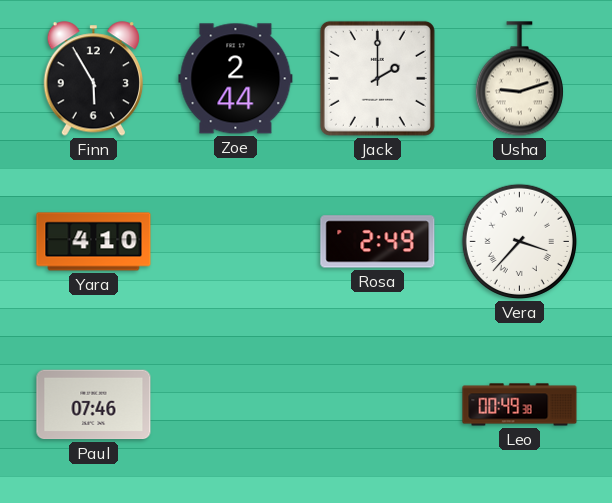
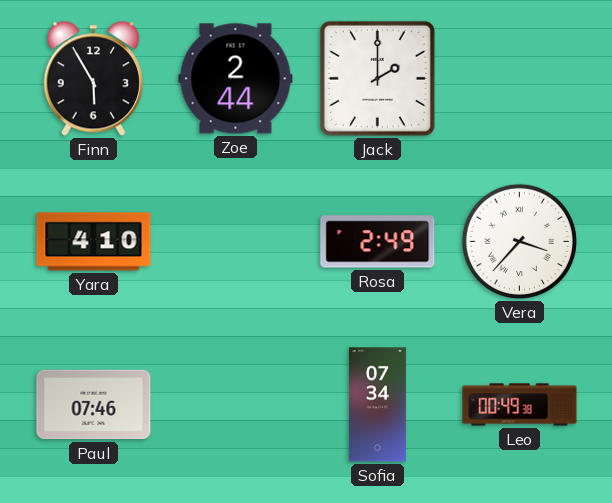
Usha: 9:12 -> none (519, 79)
Sofia: none -> 07:34 (377, 405)
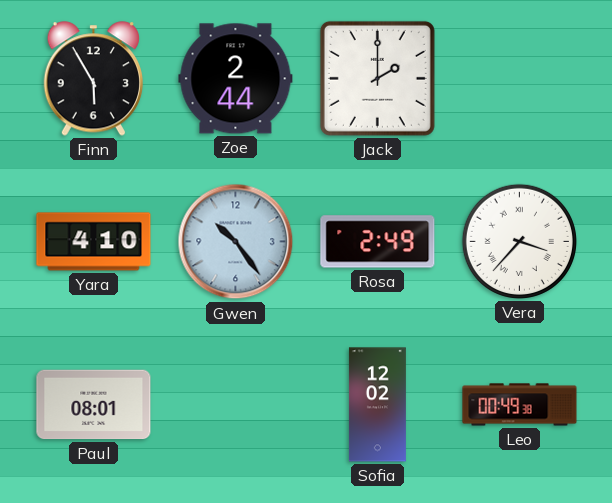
Gwen: none -> 10:24 (236, 242)
Paul: 07:46 -> 08:01 (94, 405)
Sofia: 07:34 -> 12:02 (377, 405)
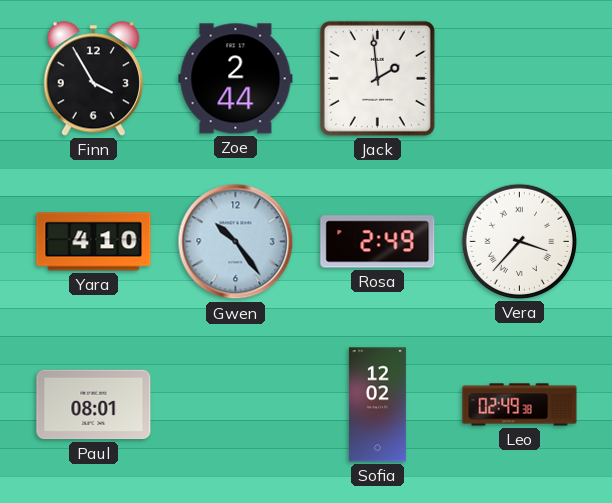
Finn: 5:55 -> 3:55 (93, 79)
Jack: 2:00 -> 1:59 (377, 78)
Leo: 00:49 -> 02:49 (520, 405)
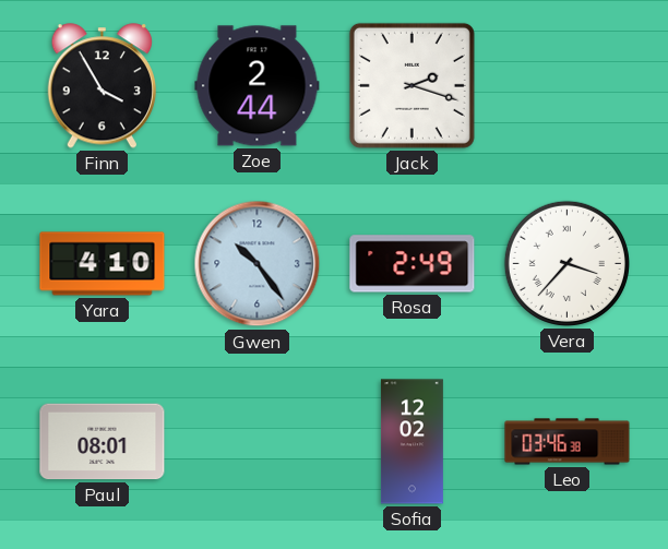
Jack: 1:59 -> 2:18 (411, 85)
Leo: 02:49 -> 03:46 (568, 442)
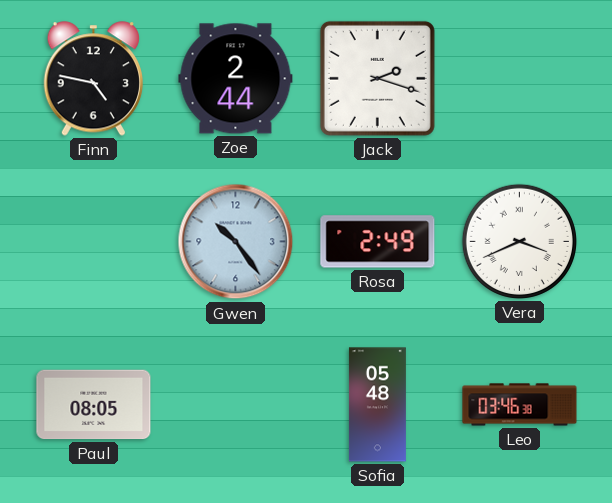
Finn: 3:55 -> 4:47 (93, 79)
Yara: 4:10 -> none (103, 264)
Vera: 3:37 -> 3:41 (519, 241)
Paul: 08:01 -> 08:05 (94, 405)
Sofia: 12:02 -> 05:48 (377, 405)
